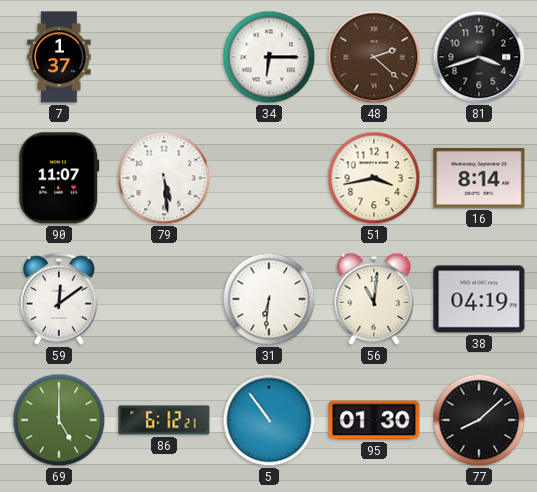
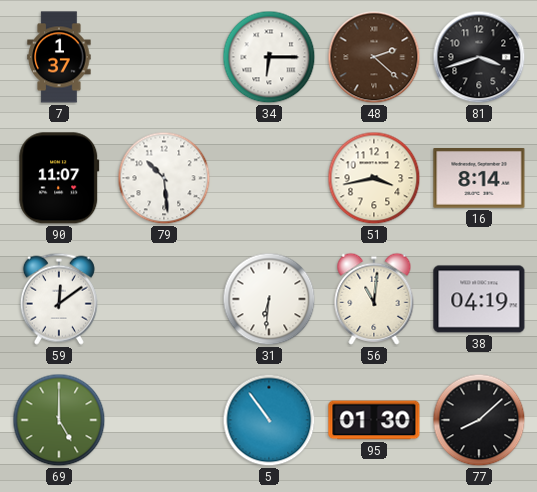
79: 5:29 -> 10:29 (164, 178)
86: 6:12 -> none (164, 420)
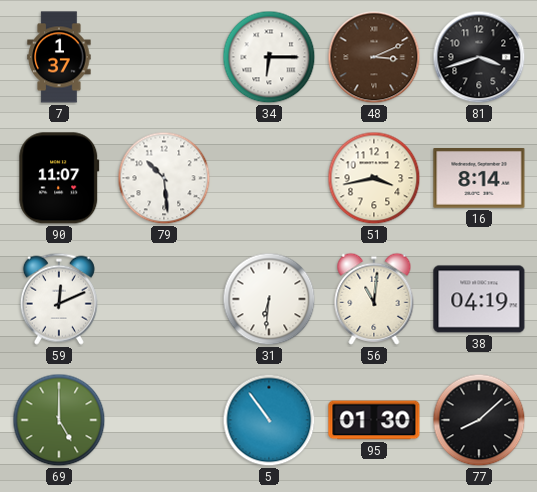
48: 2:22 -> 3:11 (374, 57)
59: 12:09 -> 12:11 (59, 299)
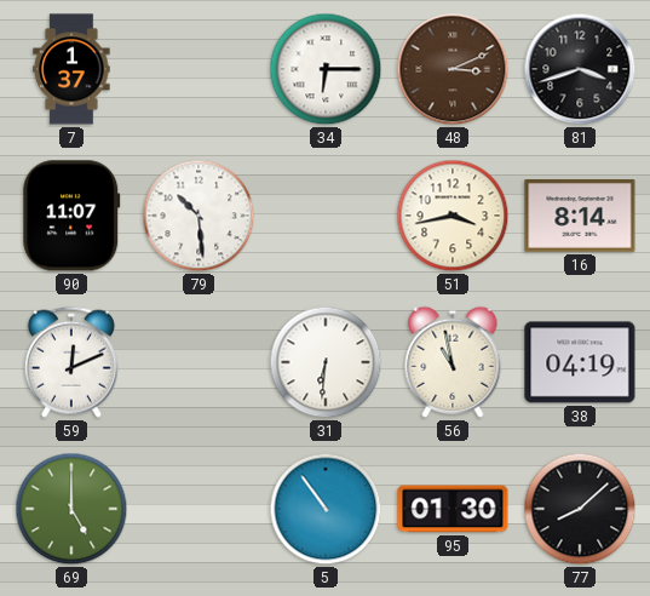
56: 11:01 -> 10:58 (453, 362)
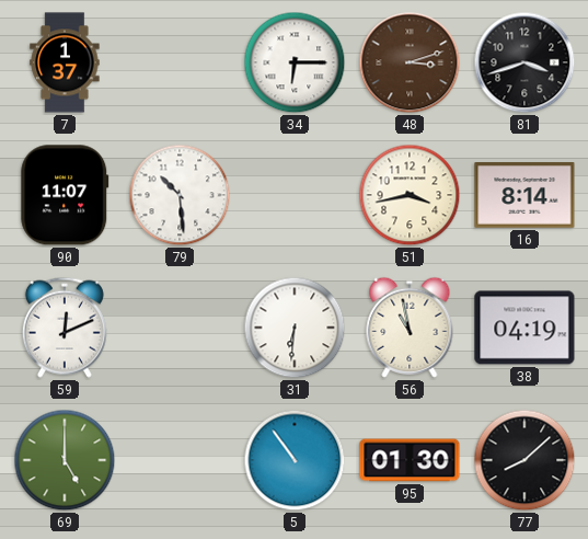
48: 3:11 -> 3:12 (410, 62)
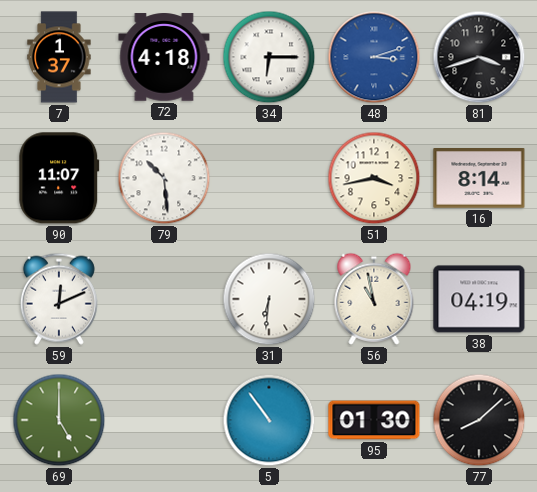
72: none -> 4:18 (164, 57)
48 dial: brown -> blue (374, 57)
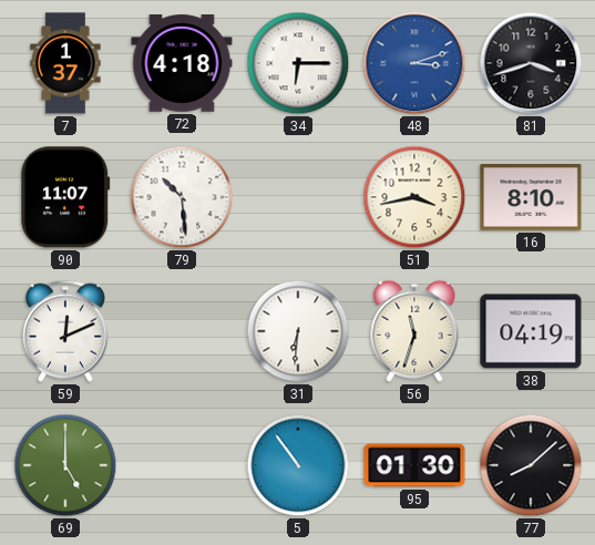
16: 8:14 -> 8:10 (531, 197)
56: 10:58 -> 11:33 (414, 331)
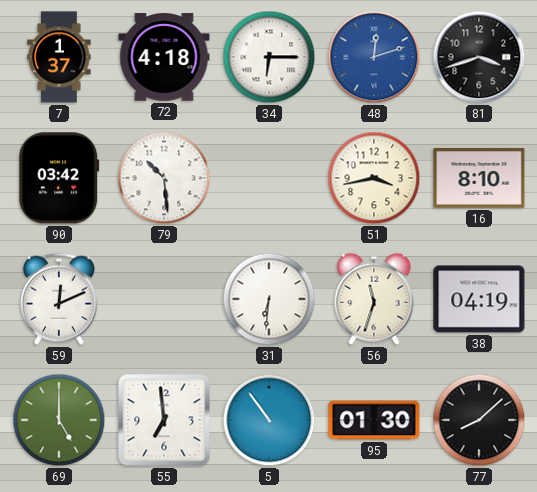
48: 3:12 -> 12:12 (374, 57)
90: 11:07 -> 03:42 (59, 178)
55: none -> 6:59 (164, 420)
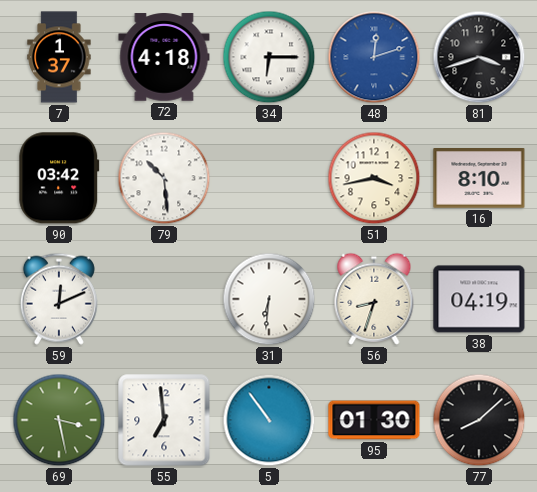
56: 11:33 -> 8:33 (374, 299)
69: 5:00 -> 3:28 (59, 420)
